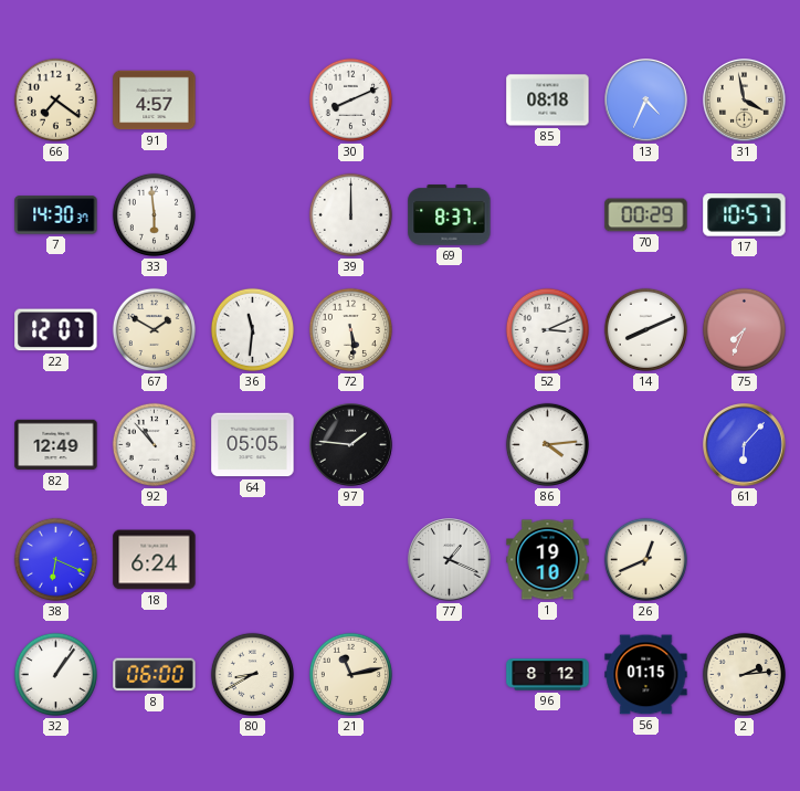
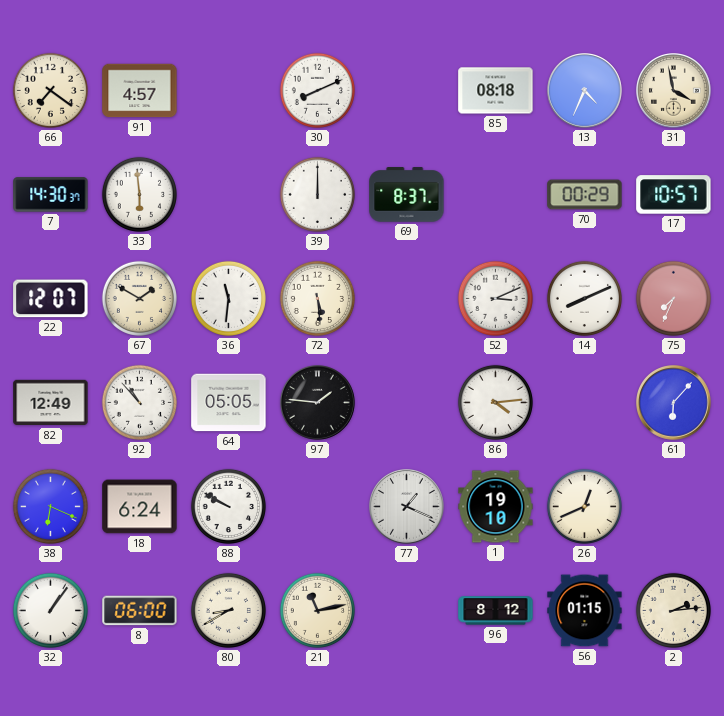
88: none -> 9:50 (228, 506)
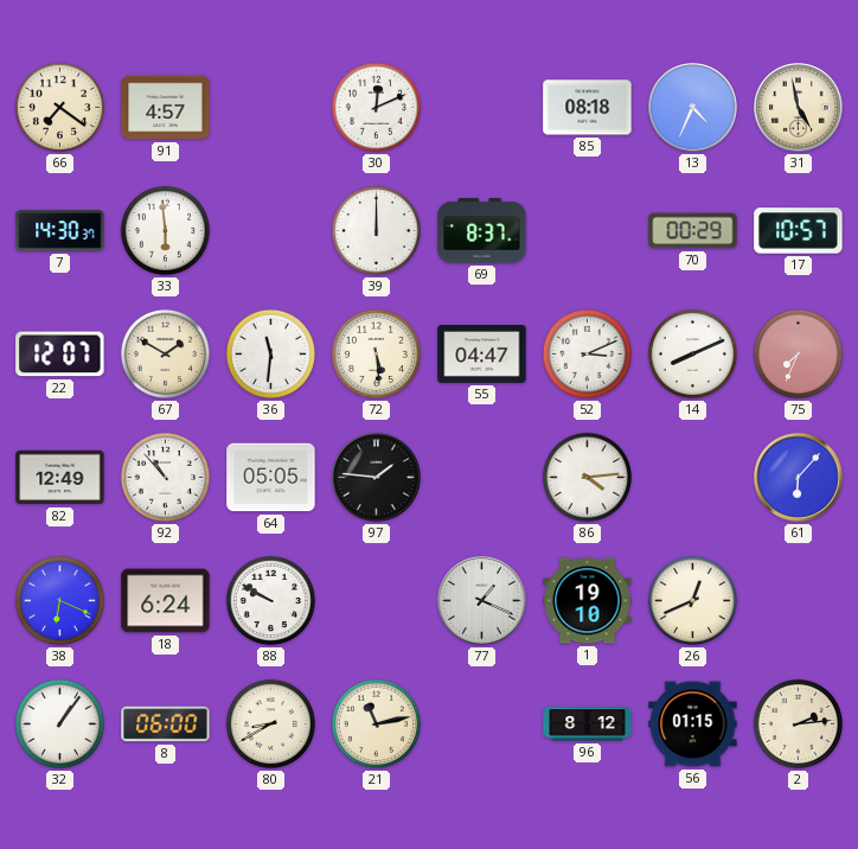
30: 8:11 -> 12:11 (376, 107)
31: 3:58 -> 4:58 (799, 108)
55: none -> 04:47 (482, 355)
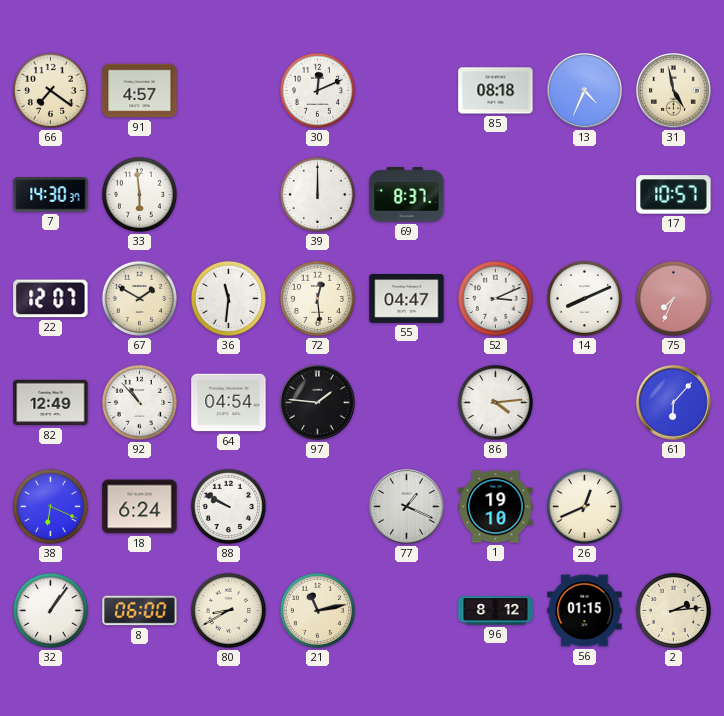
70: 00:29 -> none (693, 231)
72: 5:29 -> 12:29 (317, 298)
64: 05:05 -> 04:54 (229, 403)
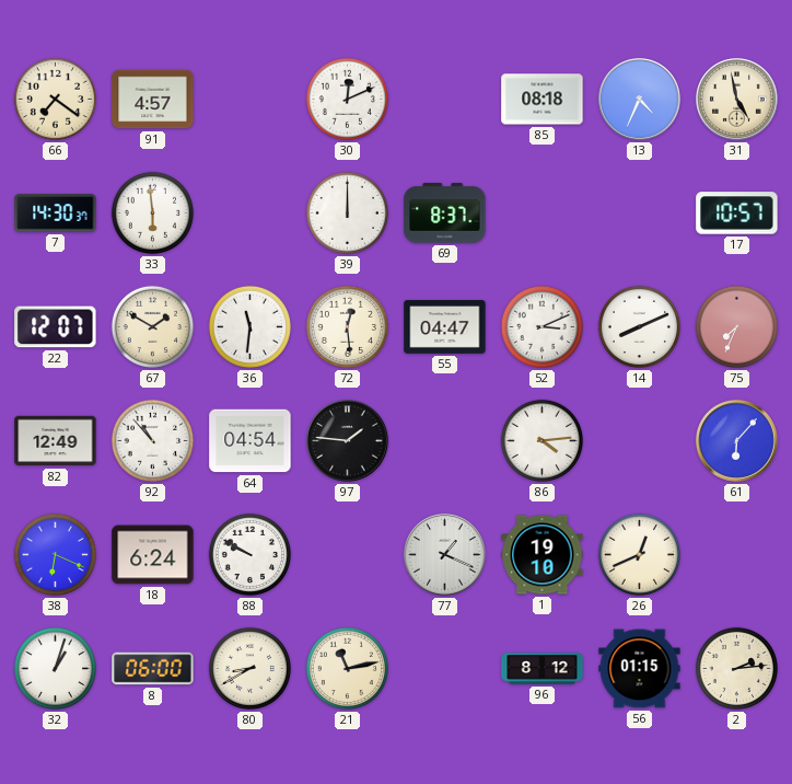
32: 1:06 -> 1:03 (55, 668)
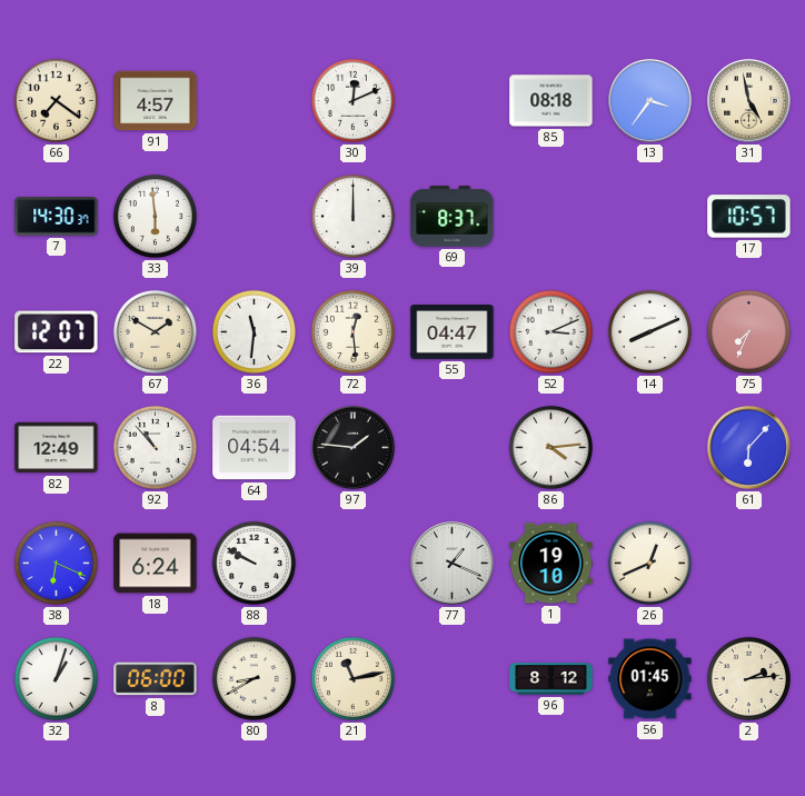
13: 4:34 -> 3:36 (650, 101)
56: 01:15 -> 01:45 (650, 679)
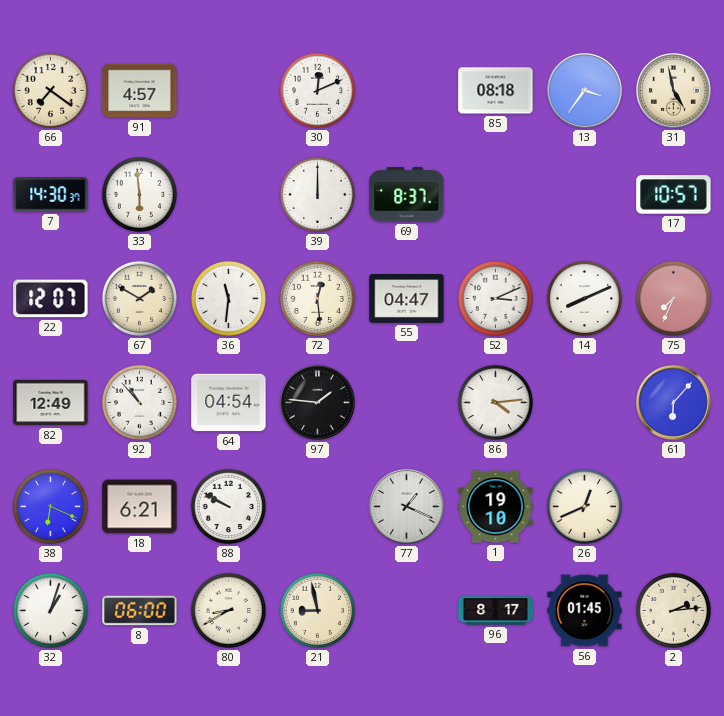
18: 6:24 -> 6:21 (140, 507)
21: 11:13 -> 8:58 (317, 610)
96: 8:12 -> 8:17 (496, 611)
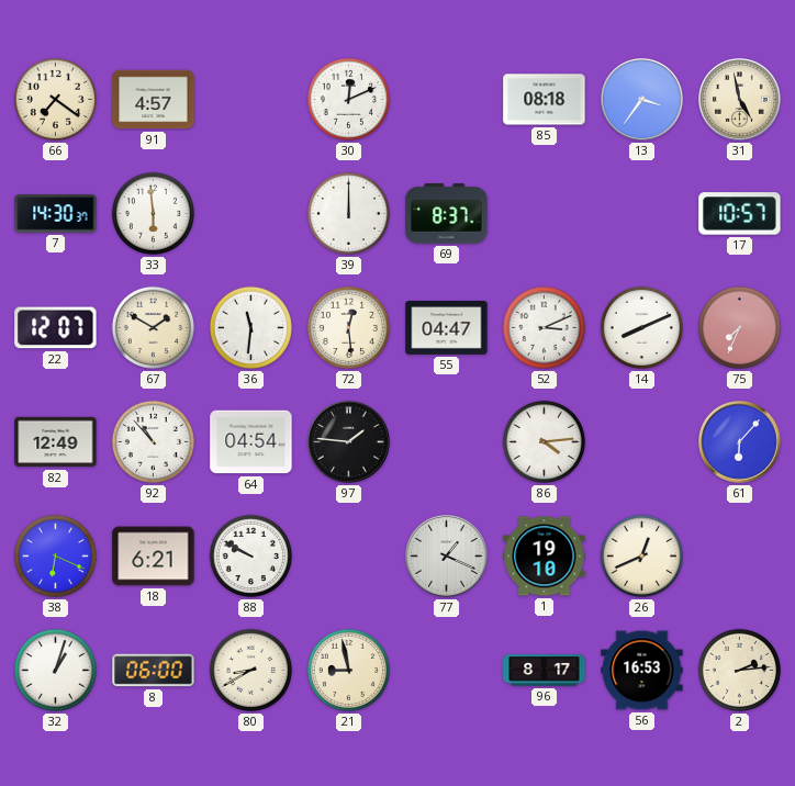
56: 01:45 -> 16:53 (642, 671)
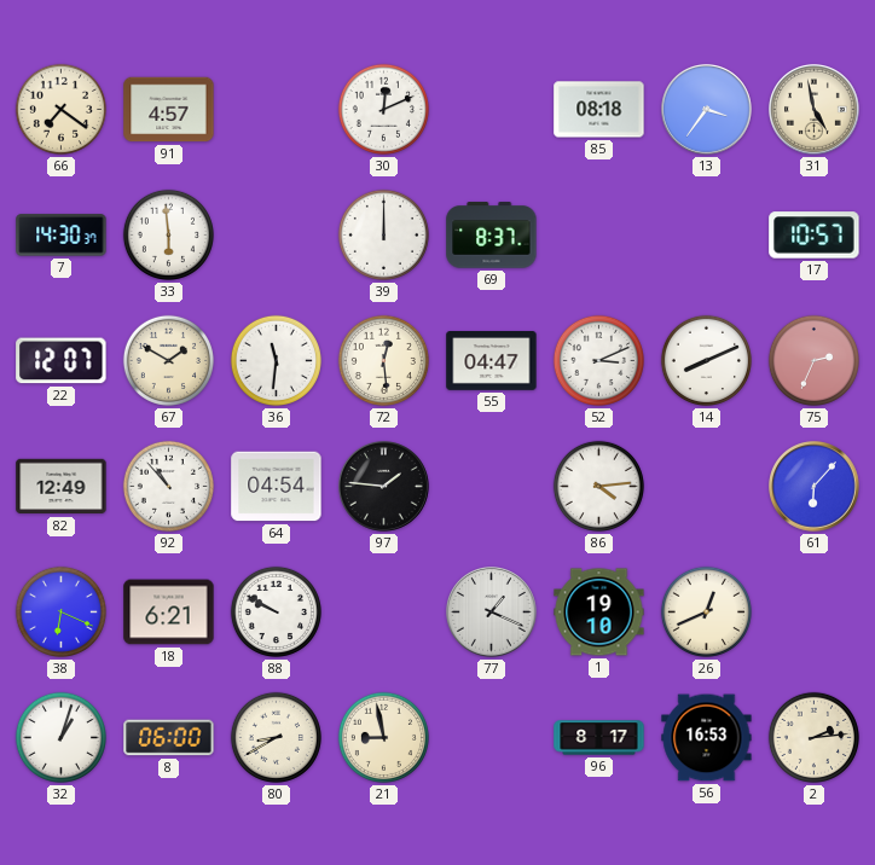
75: 7:34 -> 2:34 (813, 360)
